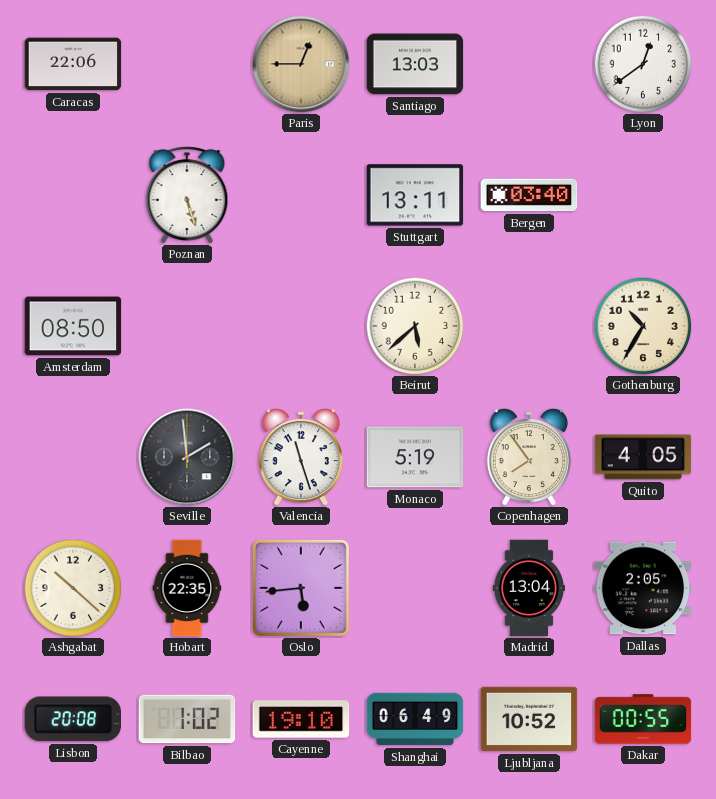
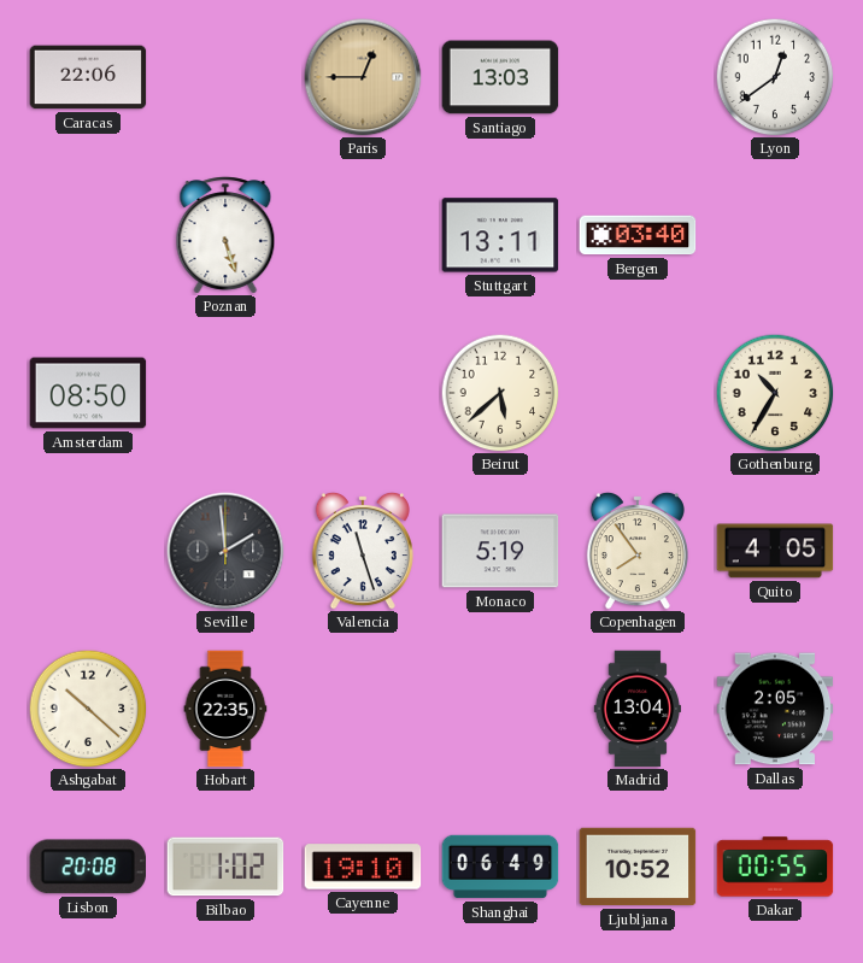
Oslo: 5:44 -> none (301, 588)
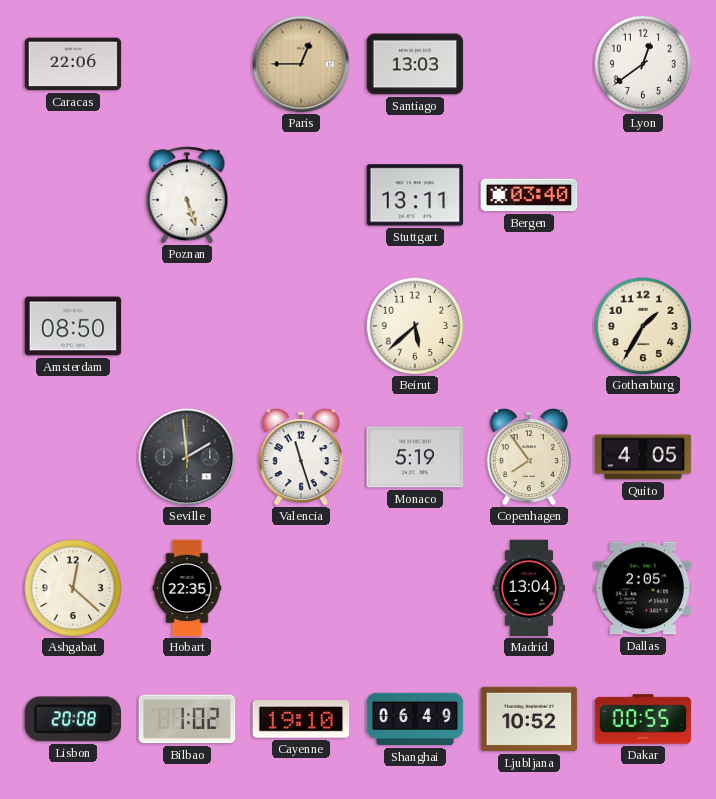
Gothenburg: 10:35 -> 1:35 (643, 326)
Ashgabat: 10:22 -> 12:22 (73, 588)
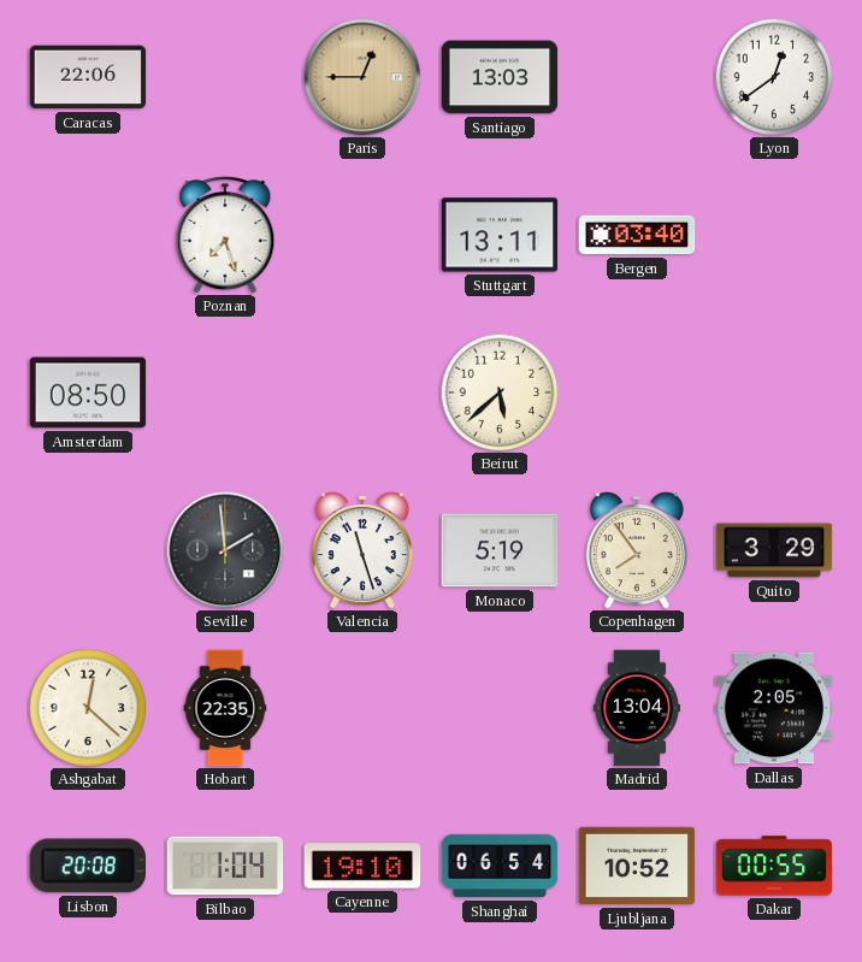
Poznan: 5:27 -> 7:27 (225, 235)
Gothenburg: 1:35 -> none (643, 326)
Quito: 4:05 -> 3:29 (774, 550)
Bilbao: 1:02 -> 1:04 (225, 866)
Shanghai: 06:49 -> 06:54 (500, 866)
